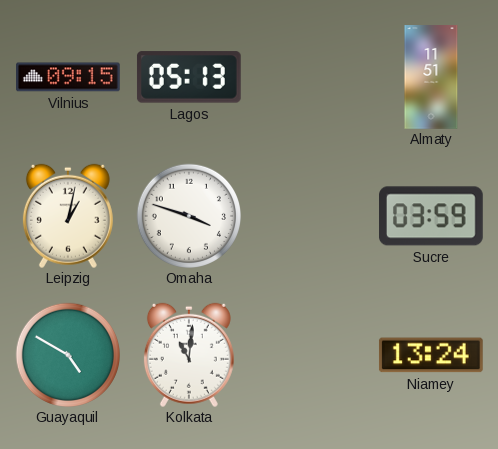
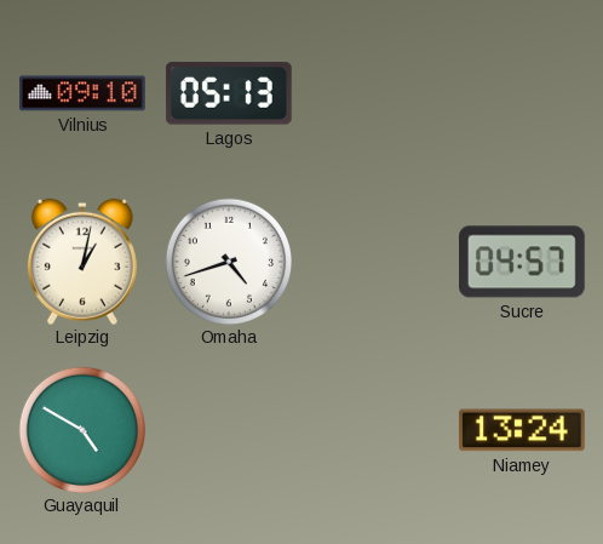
Vilnius: 09:15 -> 09:10 (84, 93)
Almaty: 11:51 -> none (431, 77)
Omaha: 3:48 -> 4:42 (228, 260)
Sucre: 03:59 -> 04:57 (523, 262)
Kolkata: 11:01 -> none (189, 355)
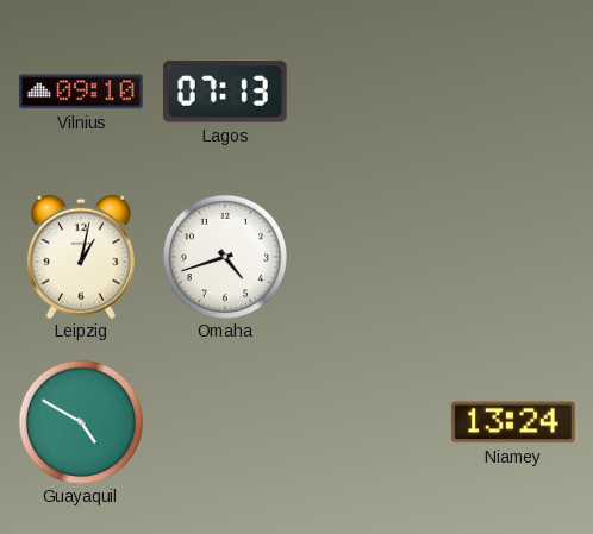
Lagos: 05:13 -> 07:13 (225, 92)
Sucre: 04:57 -> none (523, 262)
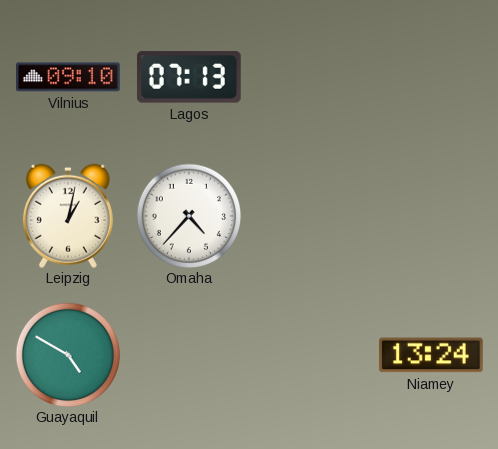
Omaha: 4:42 -> 4:37 (188, 215)
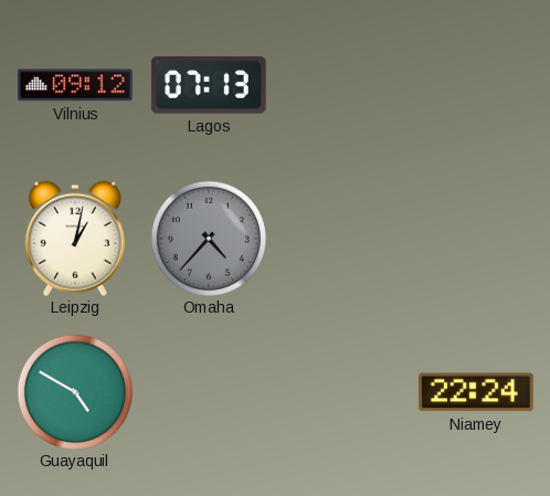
Vilnius: 09:10 -> 09:12 (76, 85)
Omaha dial: white -> grey (208, 238)
Niamey: 13:24 -> 22:24 (476, 392)
